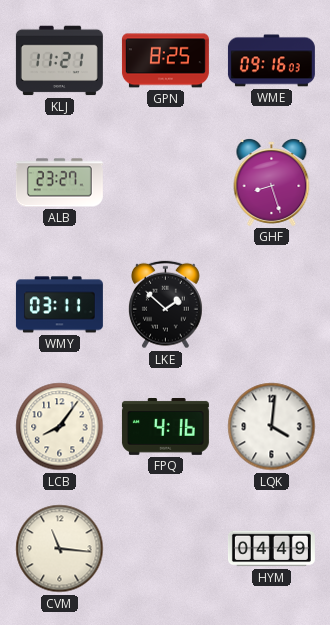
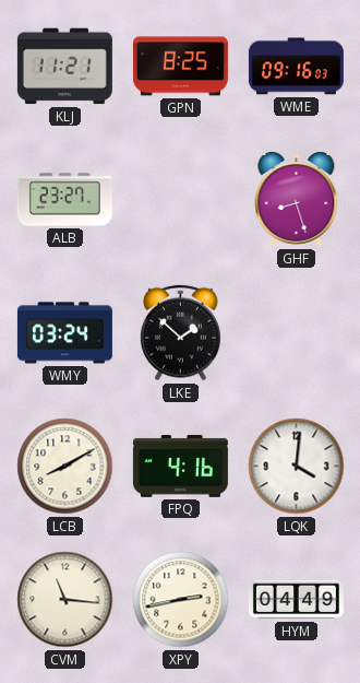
WMY: 03:11 -> 03:24 (64, 333)
LCB: 8:06 -> 8:10 (65, 467)
XPY: none -> 2:43 (181, 600)
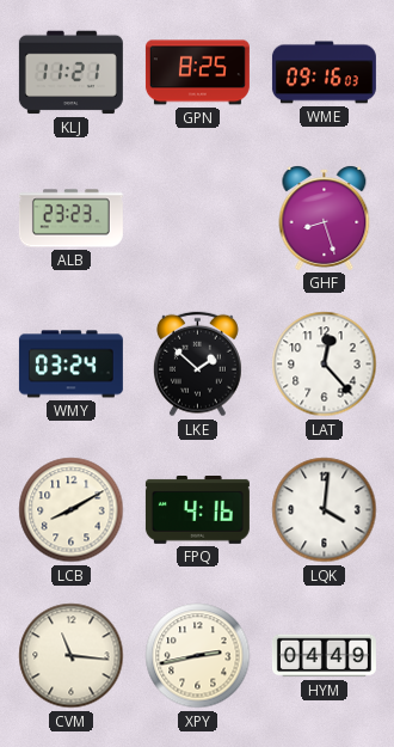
ALB: 23:27 -> 23:23 (70, 219)
LAT: none -> 12:23 (325, 365)
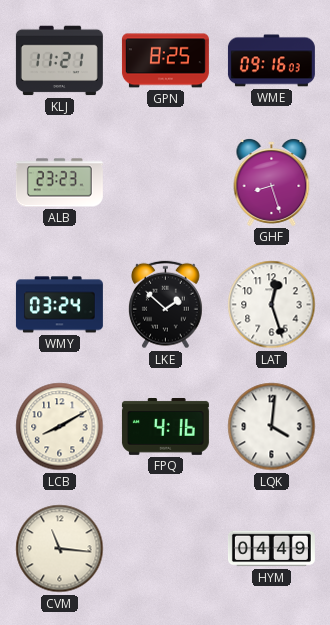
LAT: 12:23 -> 12:27 (272, 305)
XPY: 2:43 -> none (198, 656)
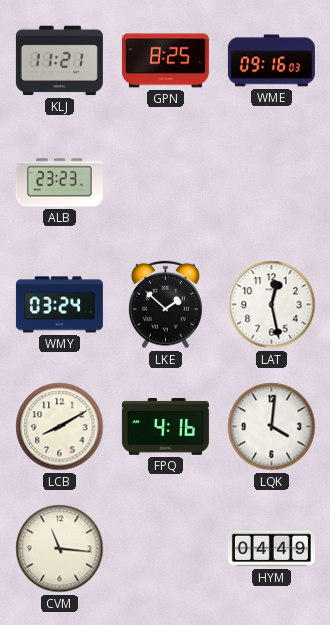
GHF: 8:27 -> none (272, 183)
LAT: 12:27 -> 12:28 (272, 305)
